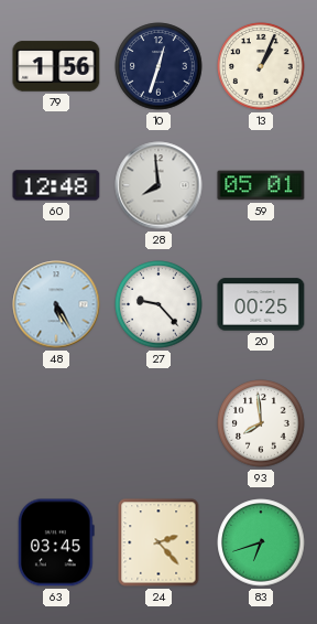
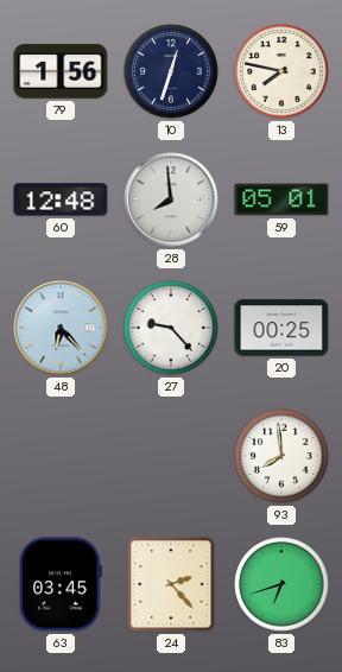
13: 1:04 -> 7:47 (281, 71)
48: 5:25 -> 6:23 (61, 328)
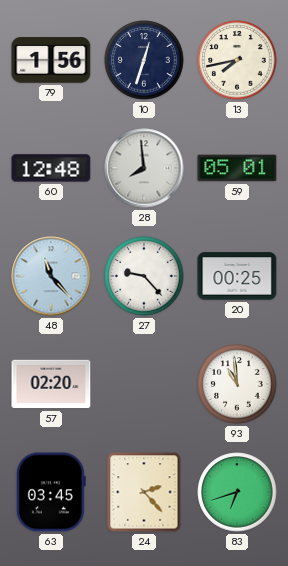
13: 7:47 -> 7:43 (237, 60)
48: 6:23 -> 11:23 (51, 276)
57: none -> 02:20 (51, 384)
93: 7:59 -> 10:59 (237, 384)
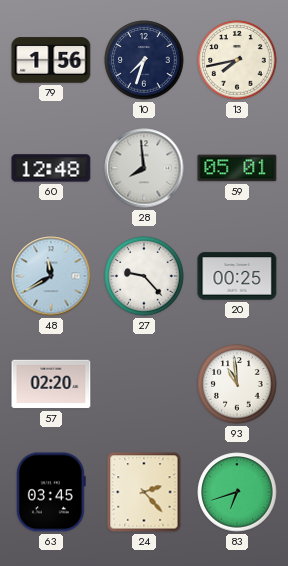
10: 12:33 -> 7:33 (144, 60)
48: 11:23 -> 11:40 (51, 276)
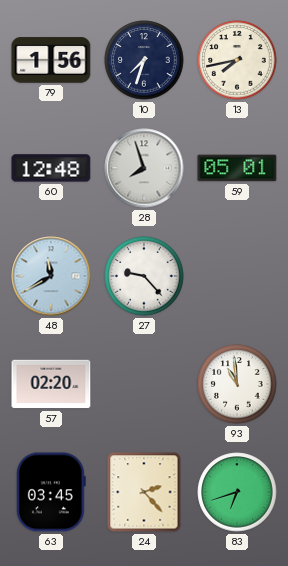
28: 7:59 -> 7:57 (144, 168)
20: 00:25 -> none (237, 276)
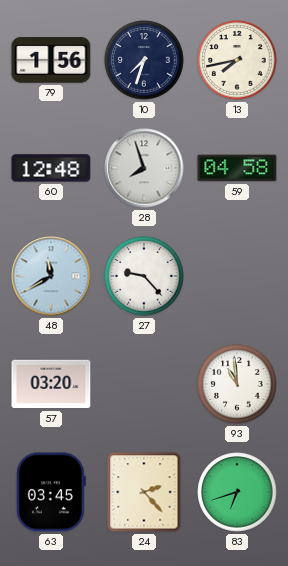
59: 05:01 -> 04:58 (237, 168)
57: 02:20 -> 03:20 (51, 384)
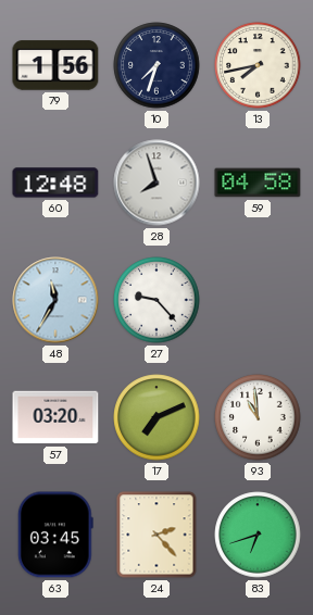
48: 11:40 -> 11:35 (55, 300)
17: none -> 7:11 (156, 417)
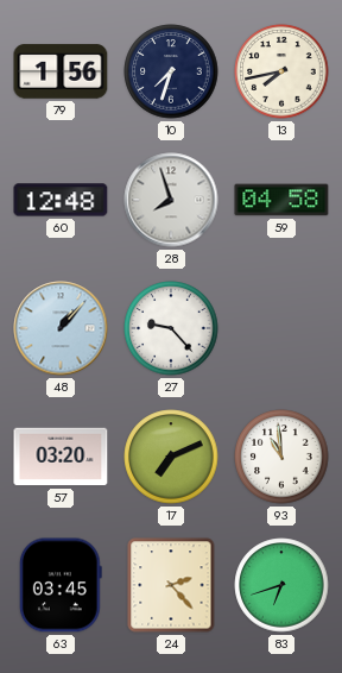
48: 11:35 -> 1:07 (61, 328)
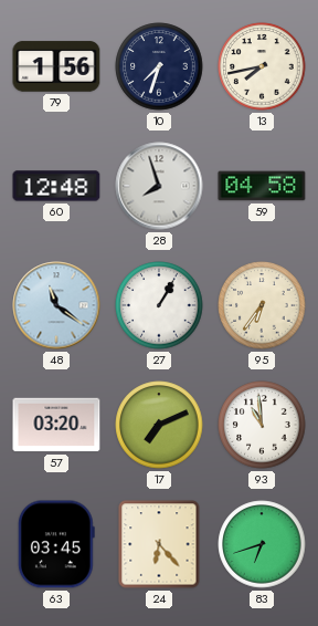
48: 1:07 -> 11:21 (56, 305)
27: 9:23 -> 1:05 (159, 305)
95: none -> 6:36 (262, 305)
24: 2:23 -> 6:23 (159, 544)
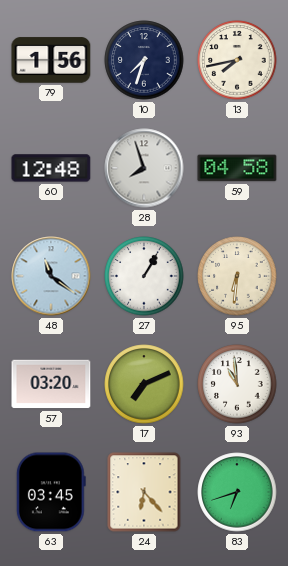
95: 6:36 -> 6:31 (237, 276)
